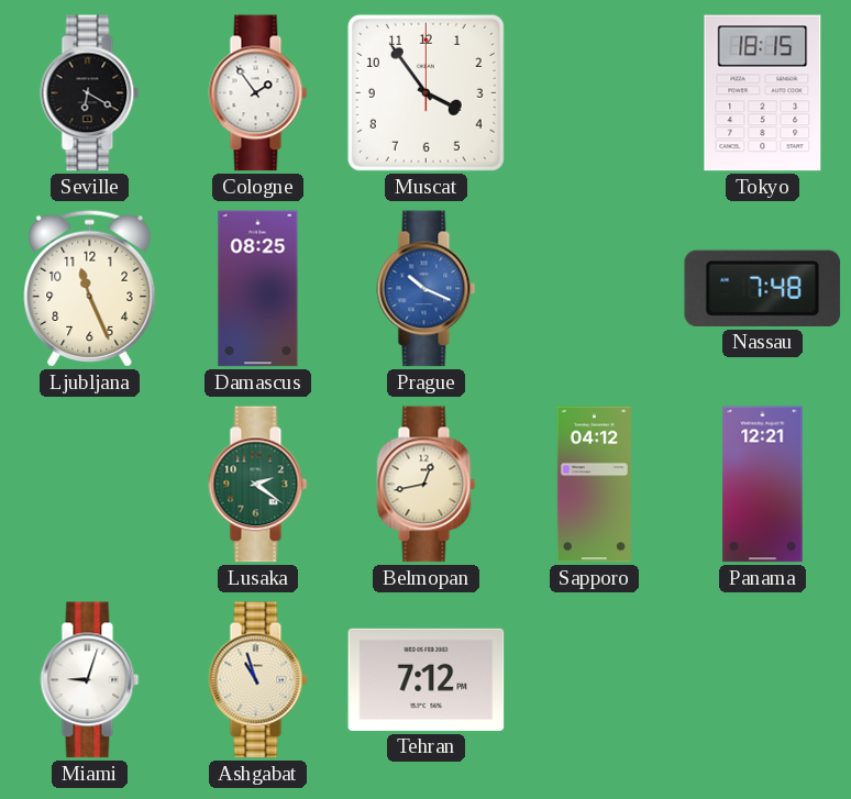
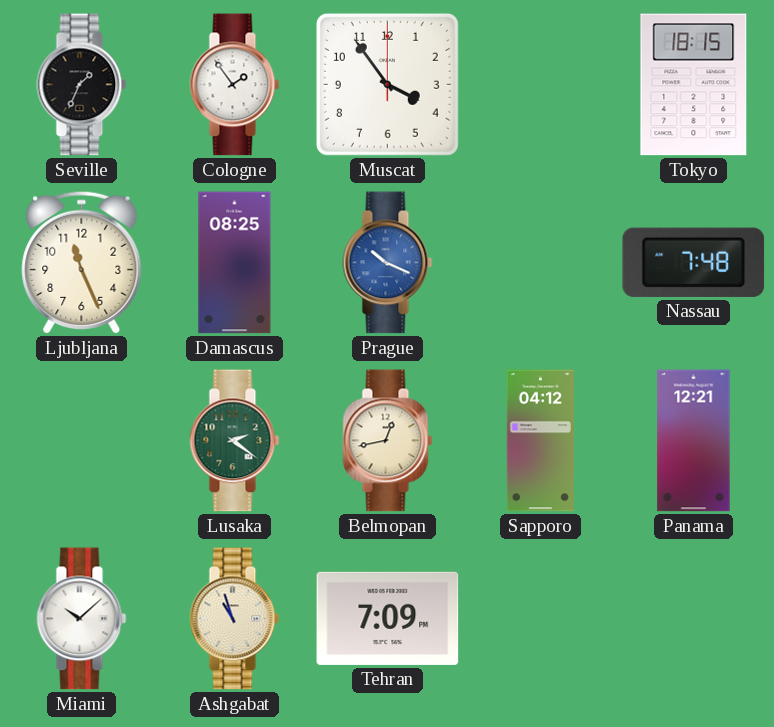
Seville: 6:20 -> 1:34 (82, 85)
Miami: 9:03 -> 10:08 (82, 619)
Tehran: 7:12 -> 7:09 (388, 618)
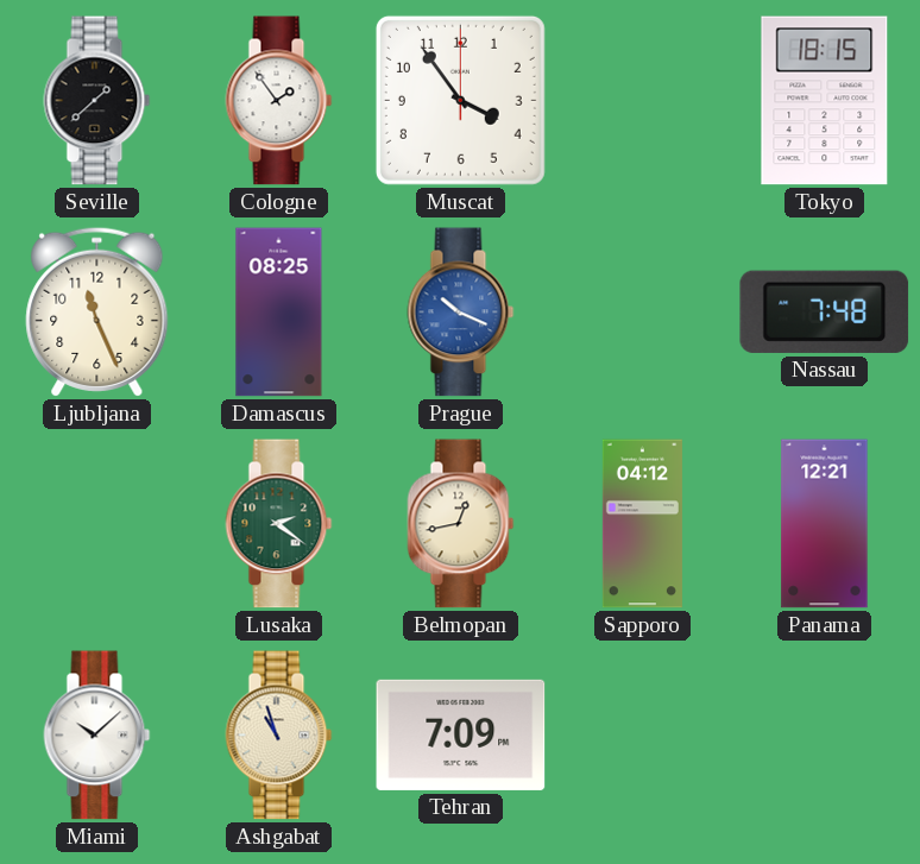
Seville: 1:34 -> 1:38 (97, 101)
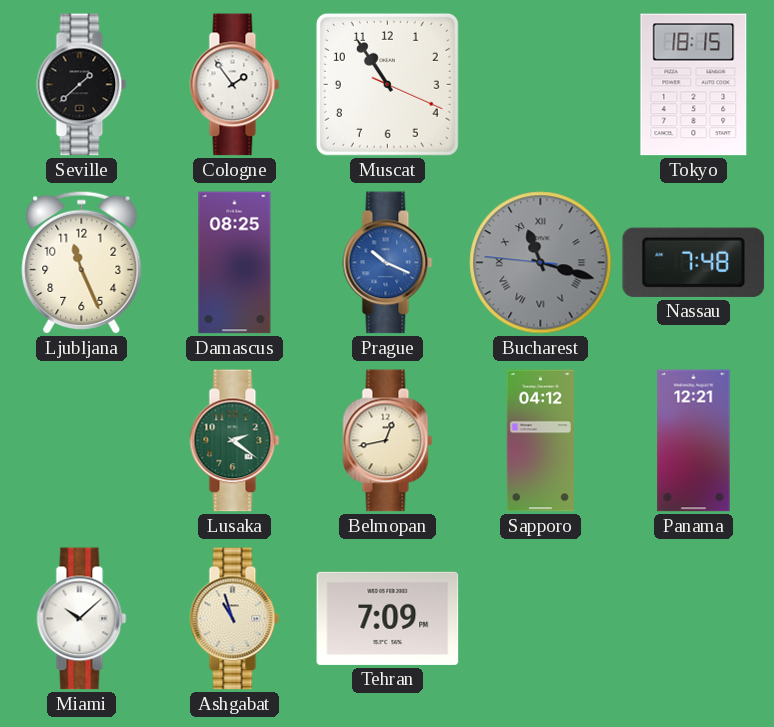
Muscat: 3:54 -> 10:54 (387, 84)
Bucharest: none -> 11:17 (541, 263)
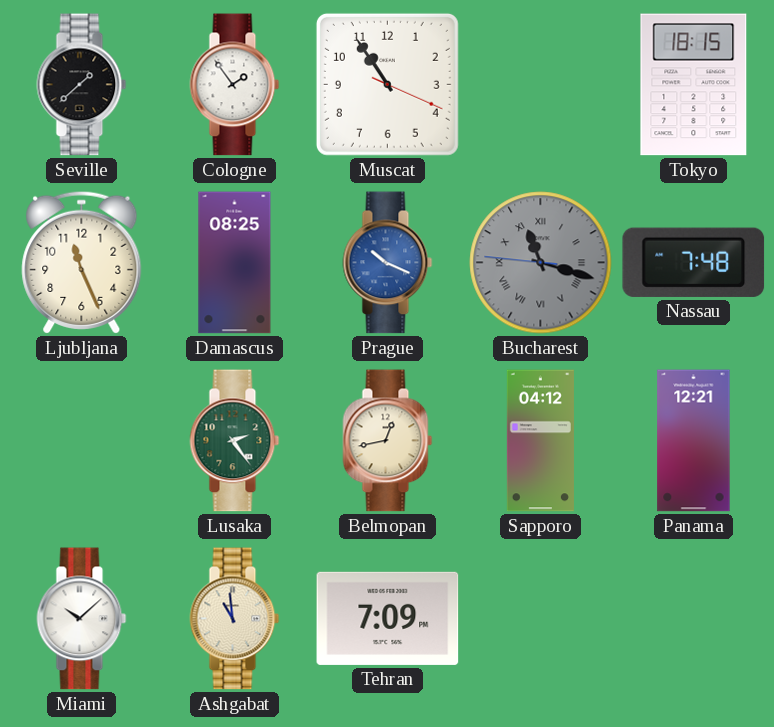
Lusaka: 2:21 -> 2:24 (235, 441)
Ashgabat: 10:57 -> 10:59 (235, 619)
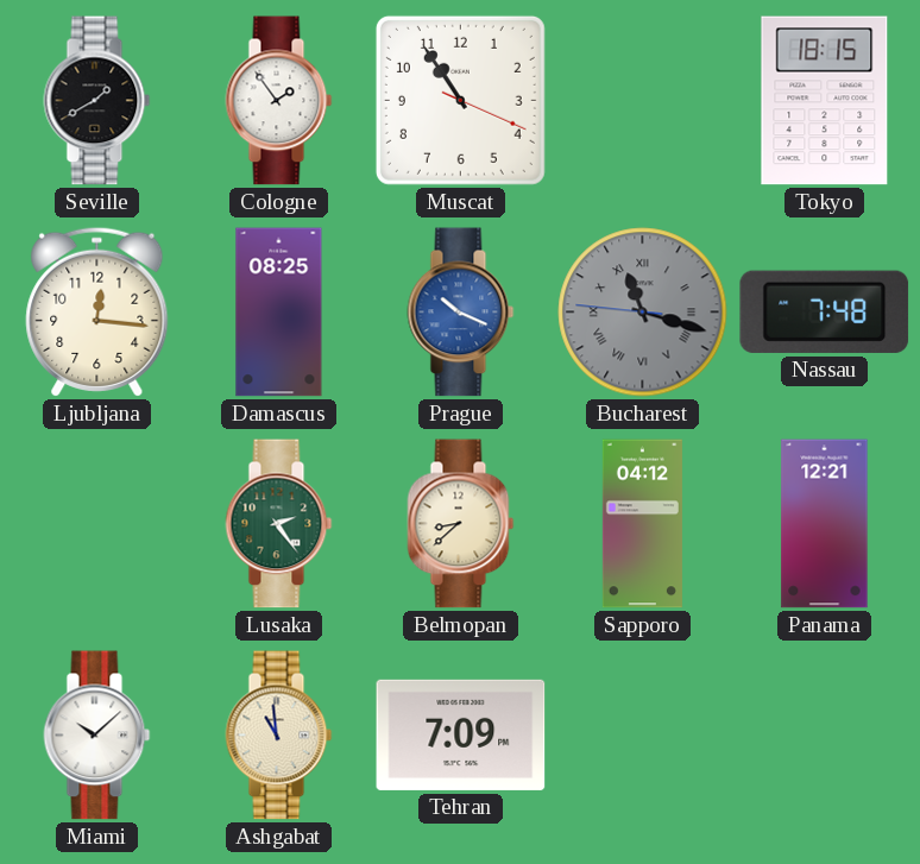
Seville: 1:38 -> 1:40 (97, 101)
Ljubljana: 11:26 -> 12:16 (97, 311)
Belmopan: 12:43 -> 8:38 (461, 524)
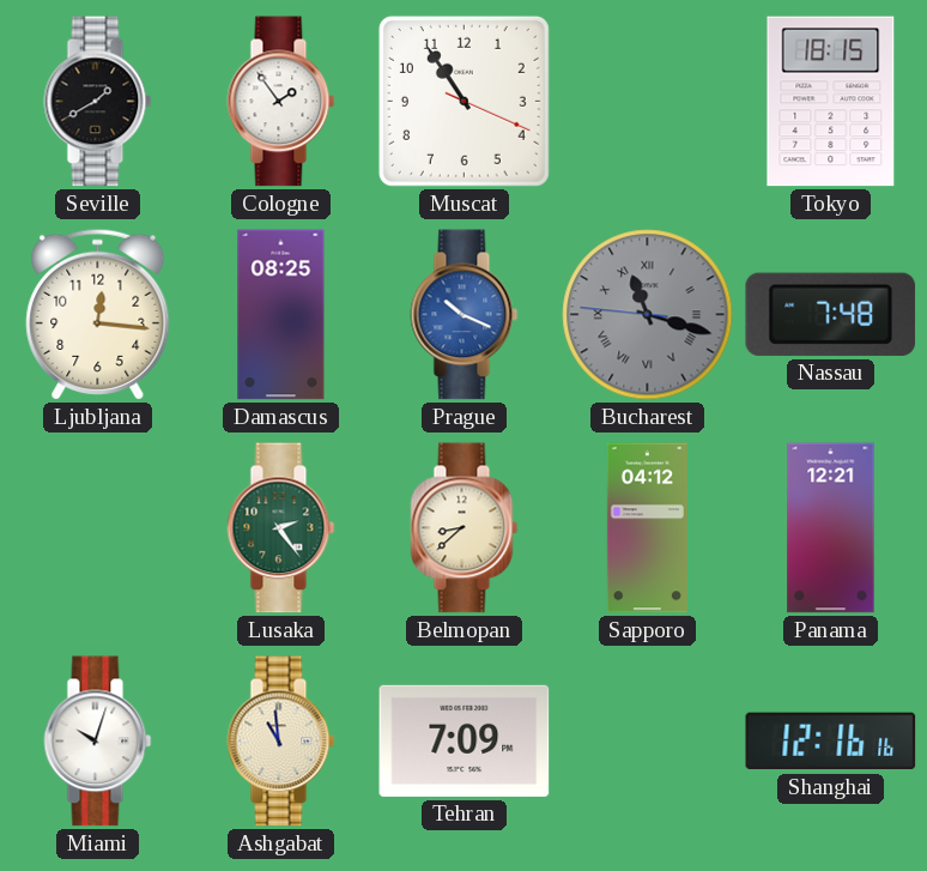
Miami: 10:08 -> 10:03 (98, 742)
Shanghai: none -> 12:16 (831, 742)
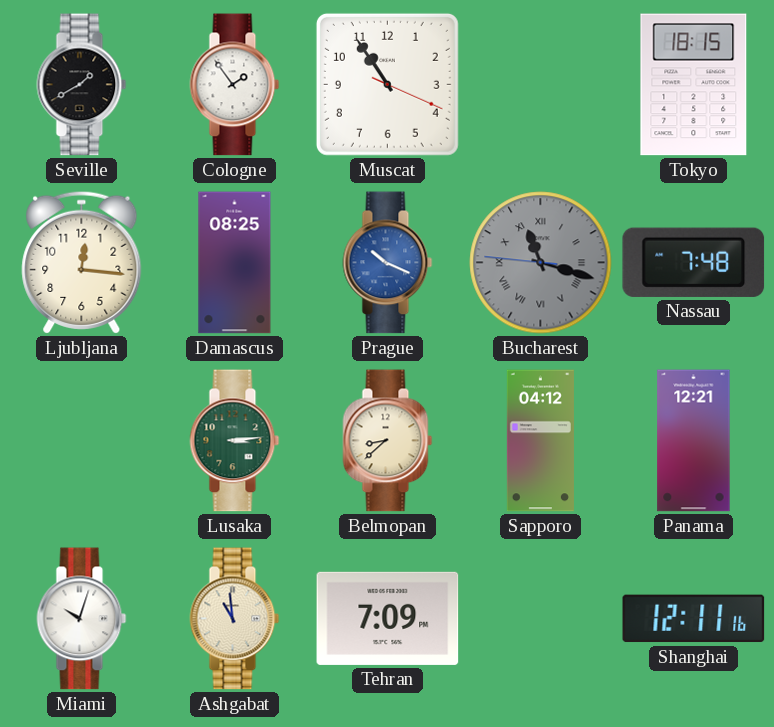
Lusaka: 2:24 -> 3:14 (235, 441)
Shanghai: 12:16 -> 12:11 (694, 619)
